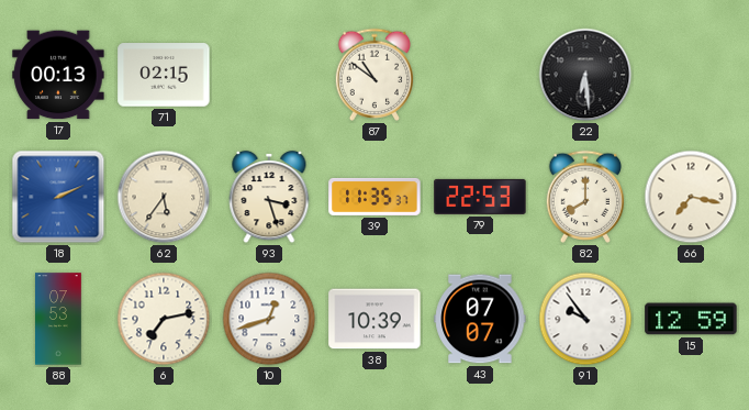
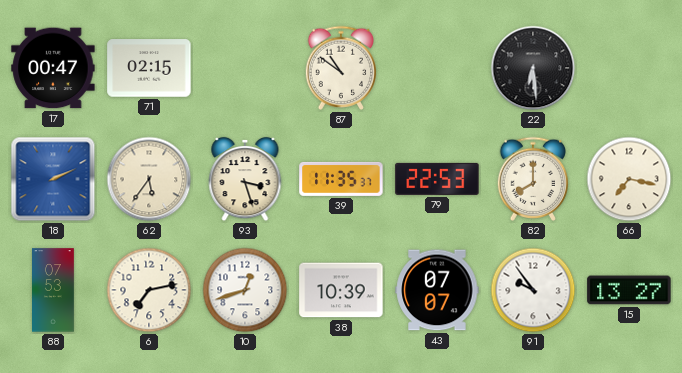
17: 00:13 -> 00:47 (53, 68)
15: 12:59 -> 13:27 (629, 290)
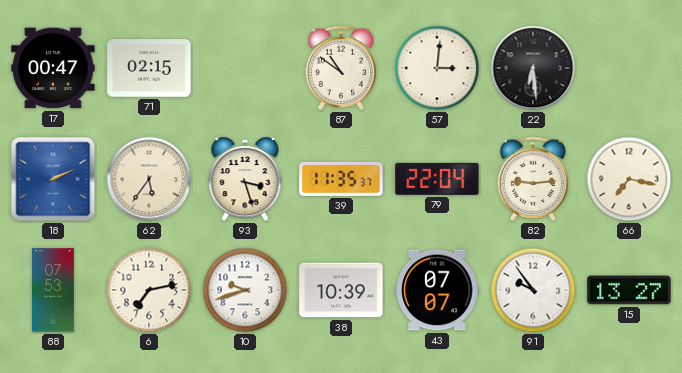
57: none -> 3:01 (437, 68)
79: 22:53 -> 22:04 (437, 179)
82: 8:00 -> 9:14 (533, 179)
10: 12:42 -> 9:42 (245, 290)
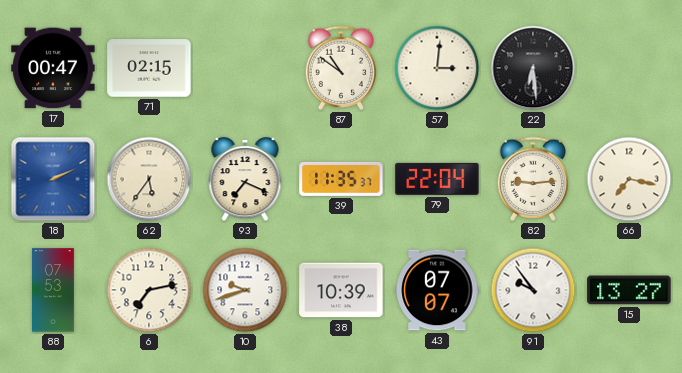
93: 3:27 -> 7:19 (245, 179)
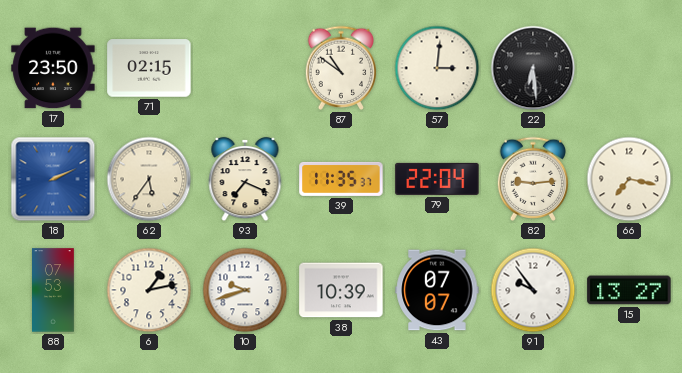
17: 00:47 -> 23:50 (53, 68)
6: 7:13 -> 1:13 (149, 290)
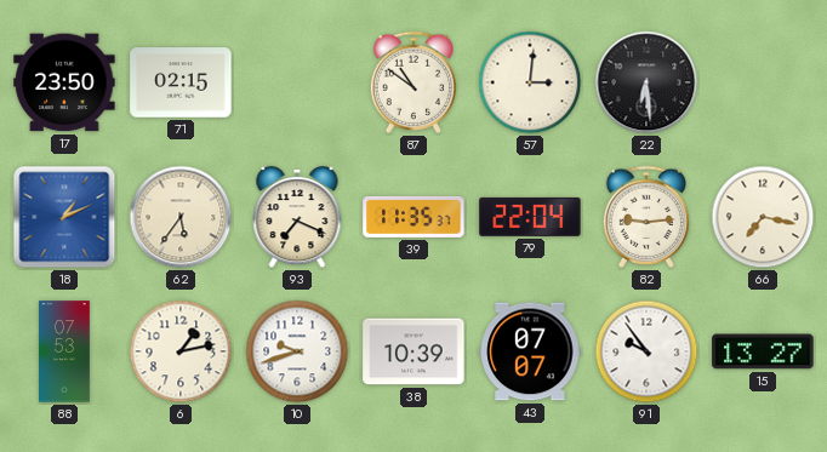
18: 2:11 -> 1:11 (64, 217)
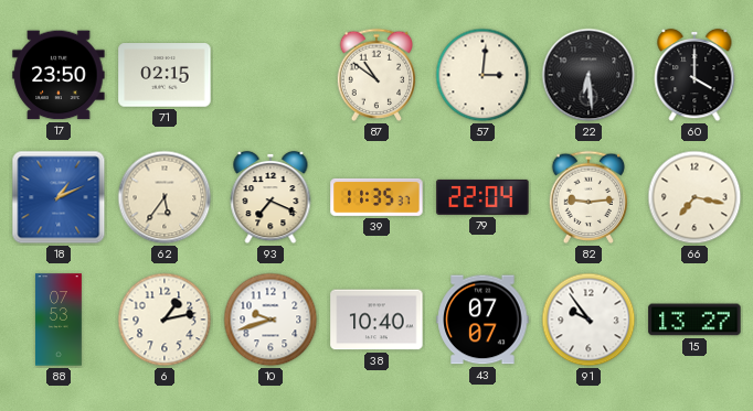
60: none -> 4:00 (694, 75)
38: 10:39 -> 10:40 (376, 320)
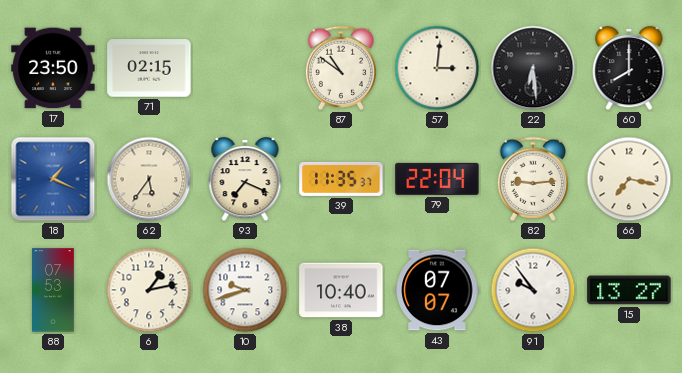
60: 4:00 -> 8:00 (629, 68)
18: 1:11 -> 1:19 (53, 179)
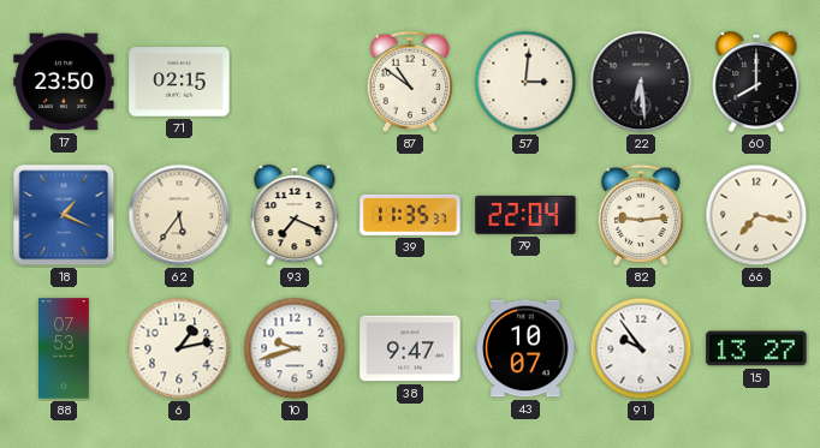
38: 10:40 -> 9:47 (410, 348)
43: 07:07 -> 10:07 (525, 348)
